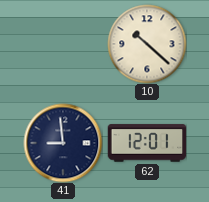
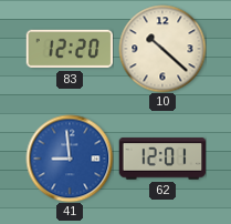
83: none -> 12:20 (70, 49)
41 dial: navy -> blue (70, 159)
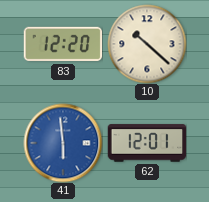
41: 8:59 -> 5:59 (63, 143)
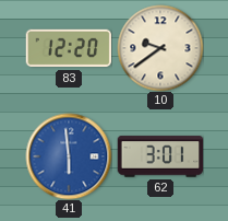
10: 10:22 -> 9:39 (160, 48)
62: 12:01 -> 3:01 (160, 156)
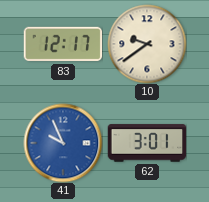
83: 12:20 -> 12:17 (63, 44)
41: 5:59 -> 9:56 (63, 143)
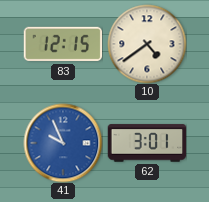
83: 12:17 -> 12:15 (63, 44)
10: 9:39 -> 4:39 (147, 44)
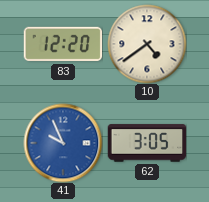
83: 12:15 -> 12:20 (63, 44)
62: 3:01 -> 3:05 (147, 143)
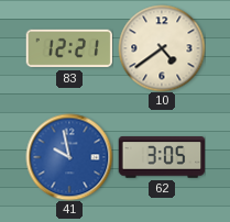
83: 12:20 -> 12:21 (69, 48)
41: 9:56 -> 9:58 (69, 157)
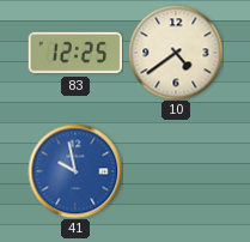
83: 12:21 -> 12:25 (75, 53)
62: 3:05 -> none (162, 157)
